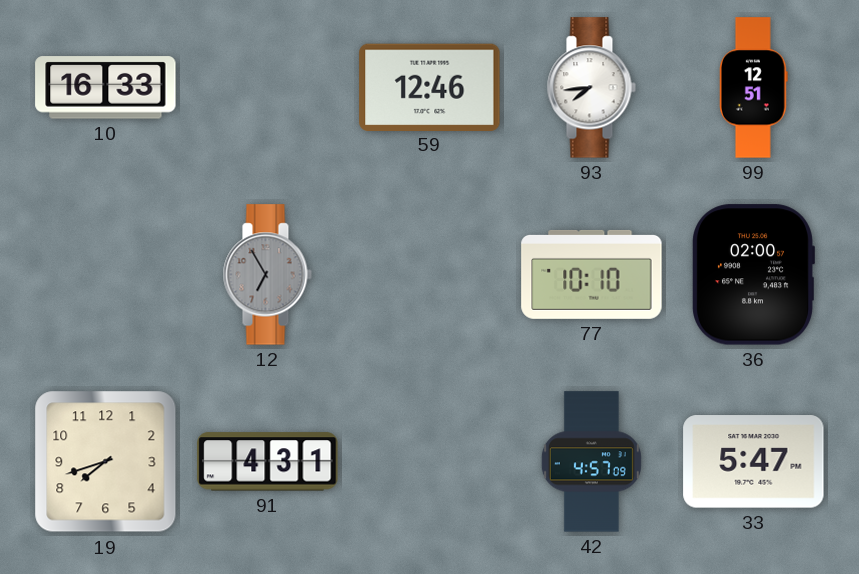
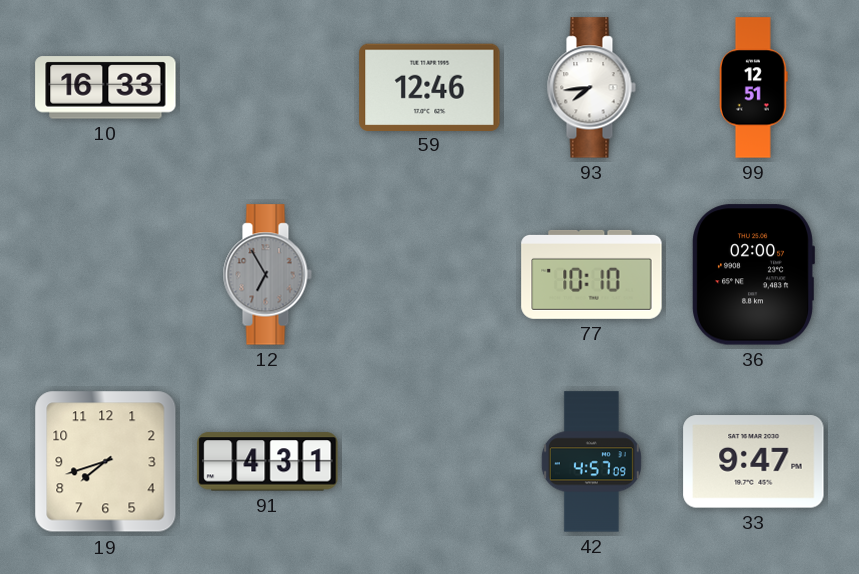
33: 5:47 -> 9:47 (754, 462)
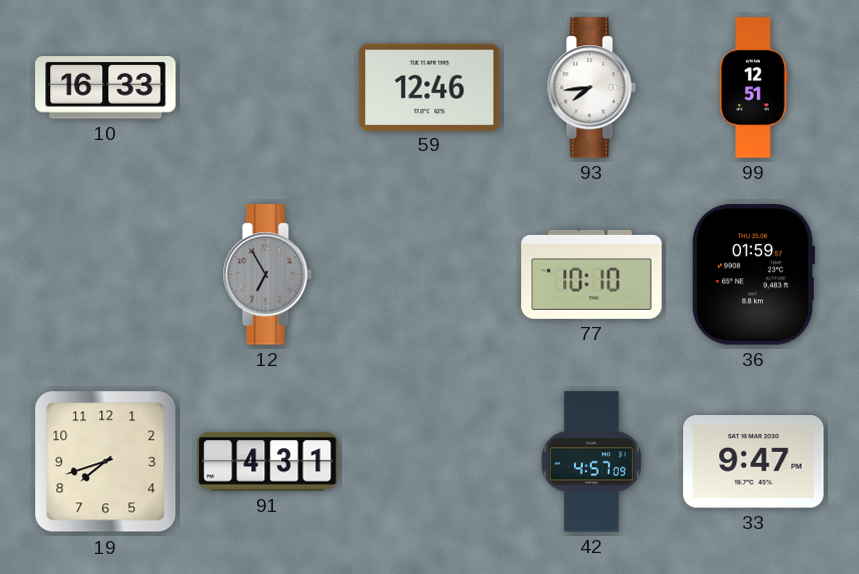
36: 02:00 -> 01:59 (753, 275)
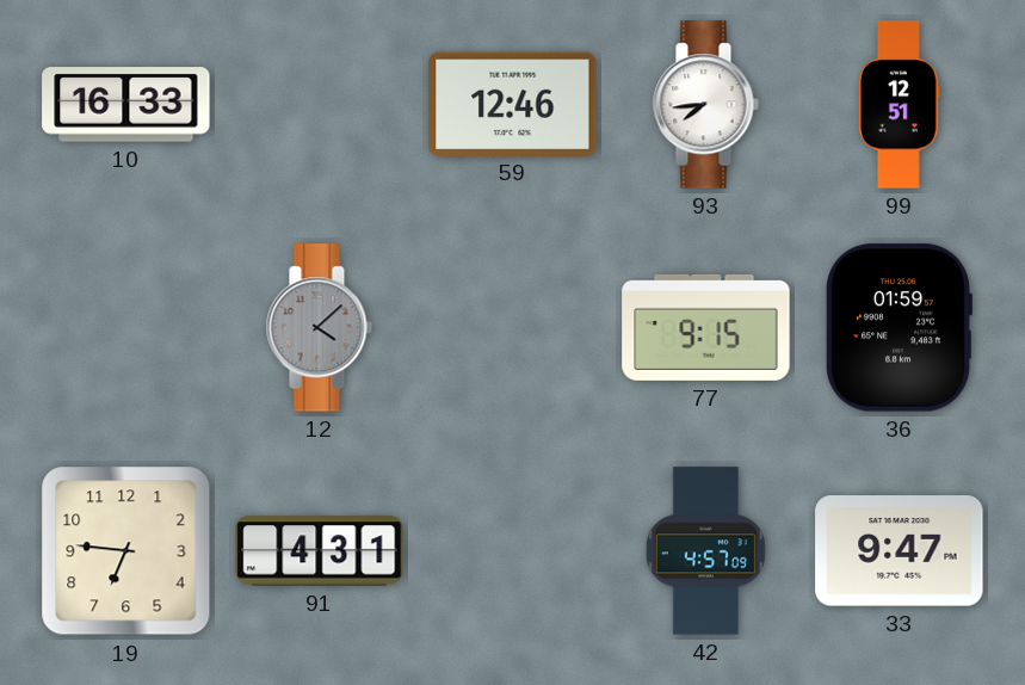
12: 6:55 -> 4:08 (319, 328)
77: 10:10 -> 9:15 (706, 327)
19: 7:42 -> 6:46 (126, 551)
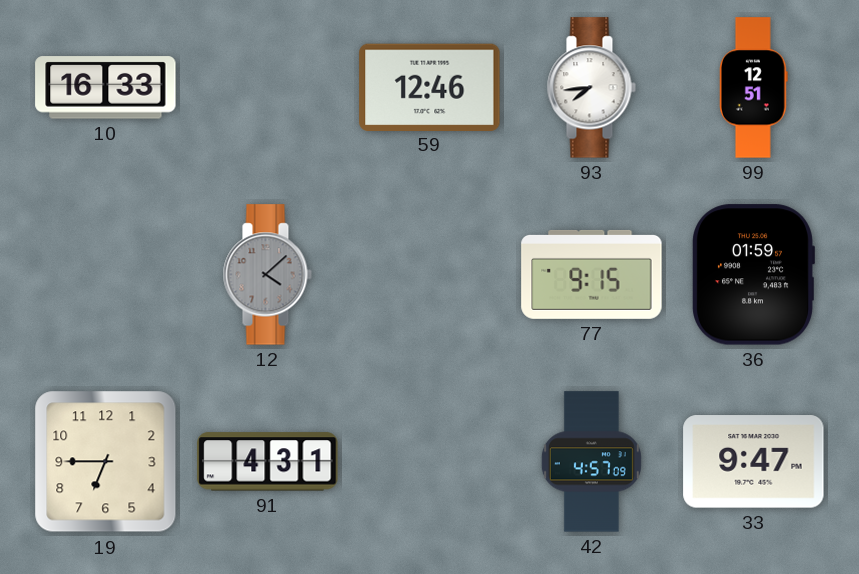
19: 6:46 -> 6:45 (106, 462)
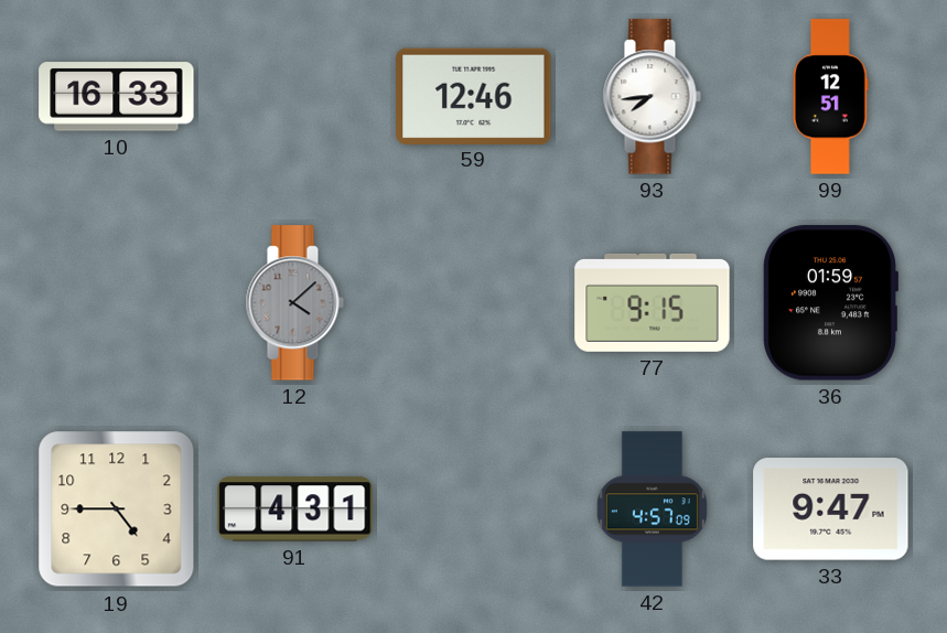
19: 6:45 -> 4:45 (117, 509)
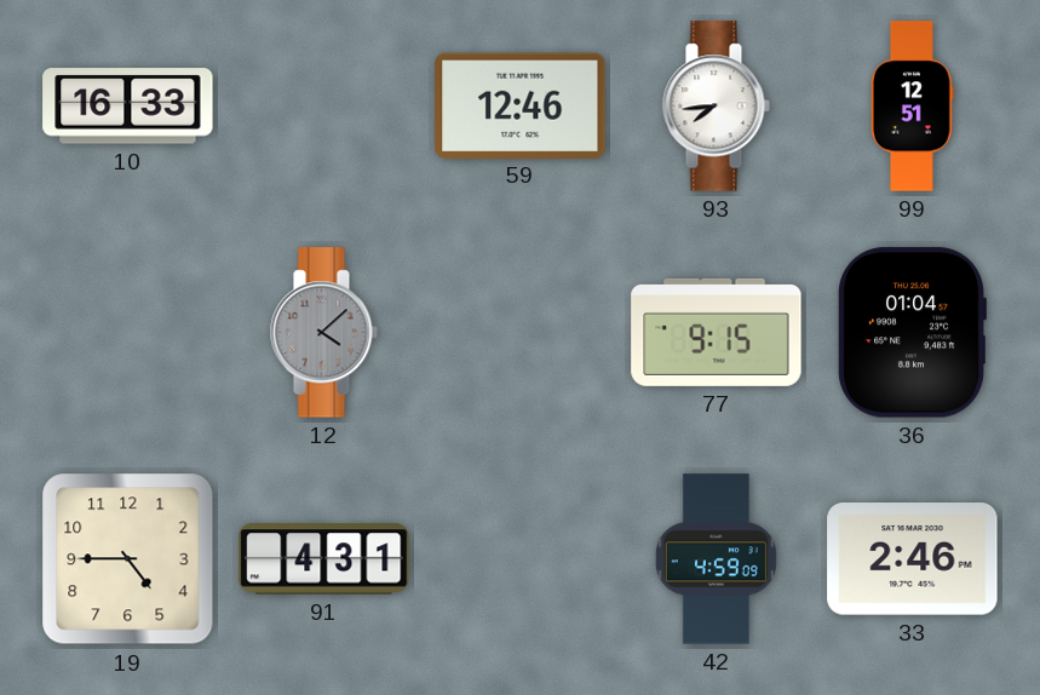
36: 01:59 -> 01:04 (912, 333)
42: 4:57 -> 4:59 (716, 559)
33: 9:47 -> 2:46 (913, 559)
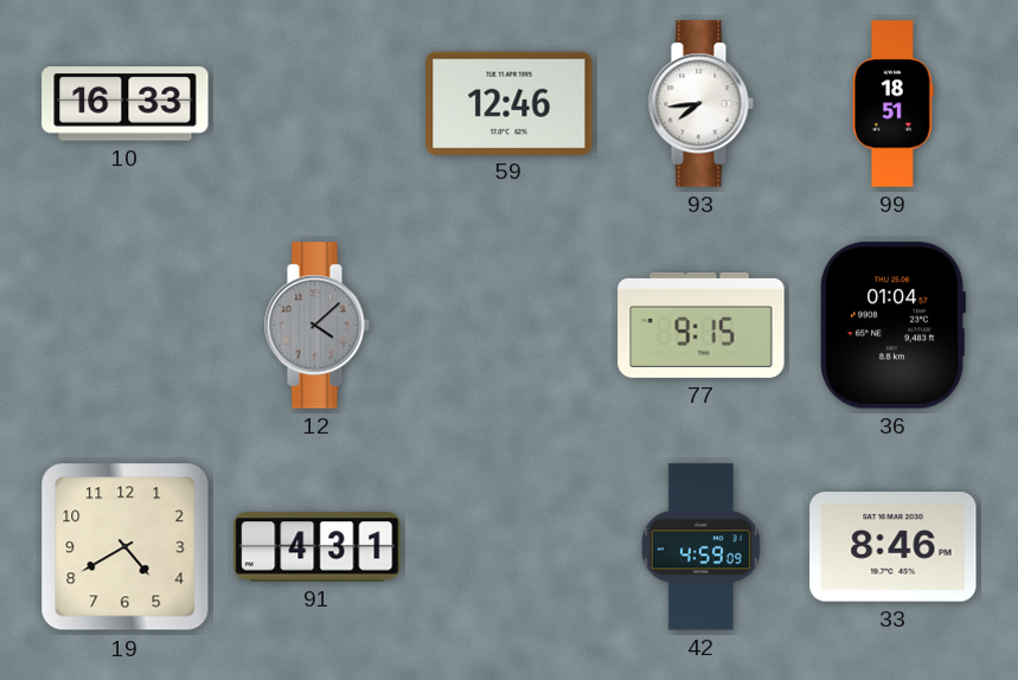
99: 12:51 -> 18:51 (894, 104)
19: 4:45 -> 4:40 (126, 547)
33: 2:46 -> 8:46 (894, 547)
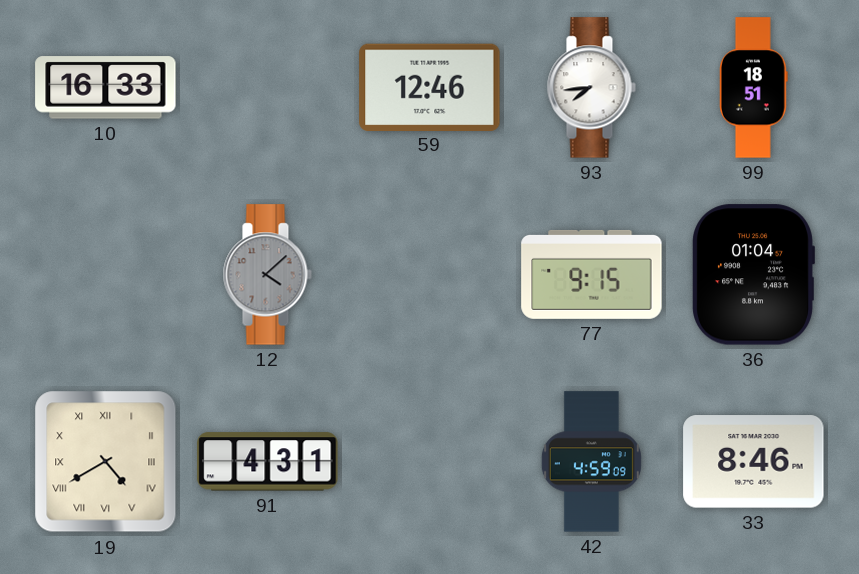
19 numerals: Arabic -> Roman (106, 462)
